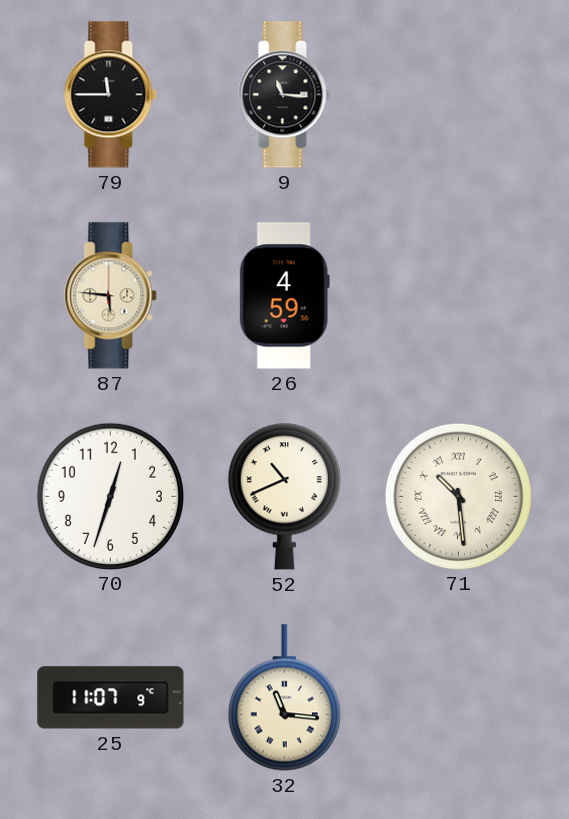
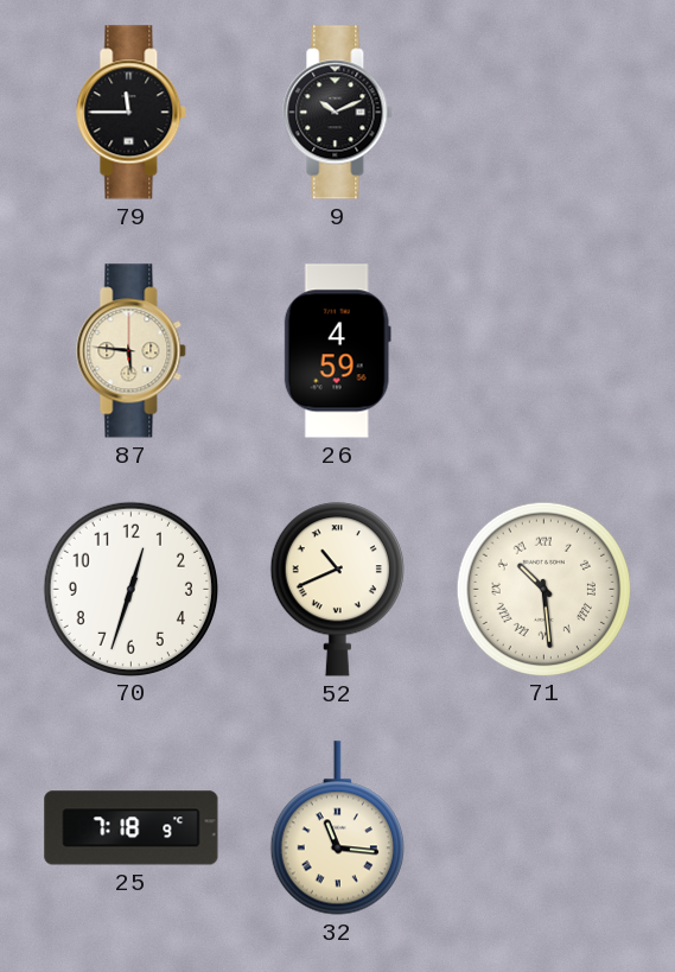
9: 11:16 -> 10:11 (338, 113)
25: 11:07 -> 7:18 (132, 828)
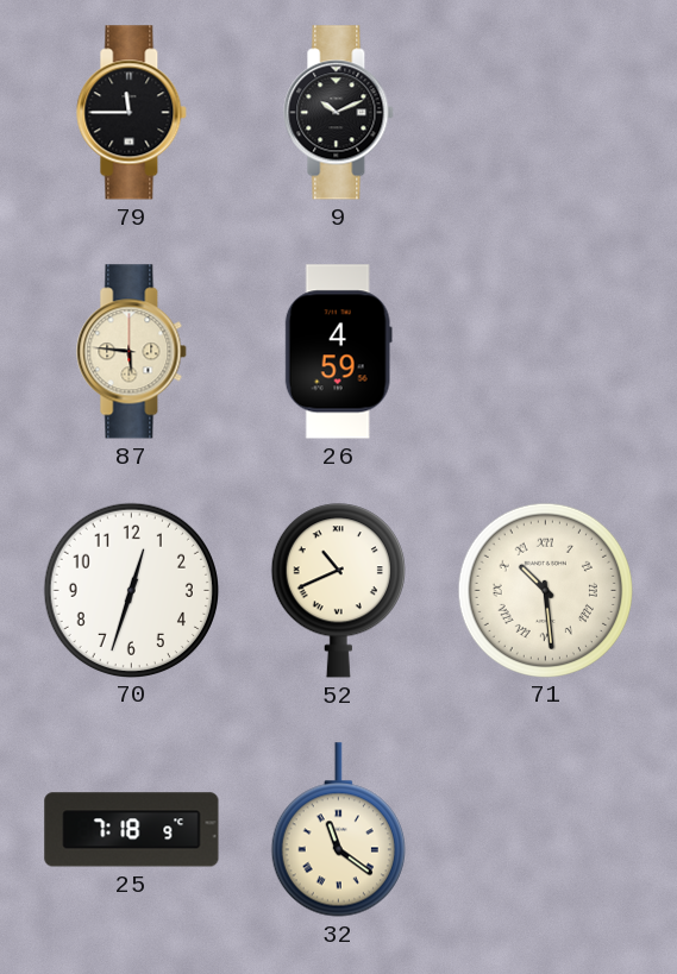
32: 11:16 -> 11:21 (338, 830)
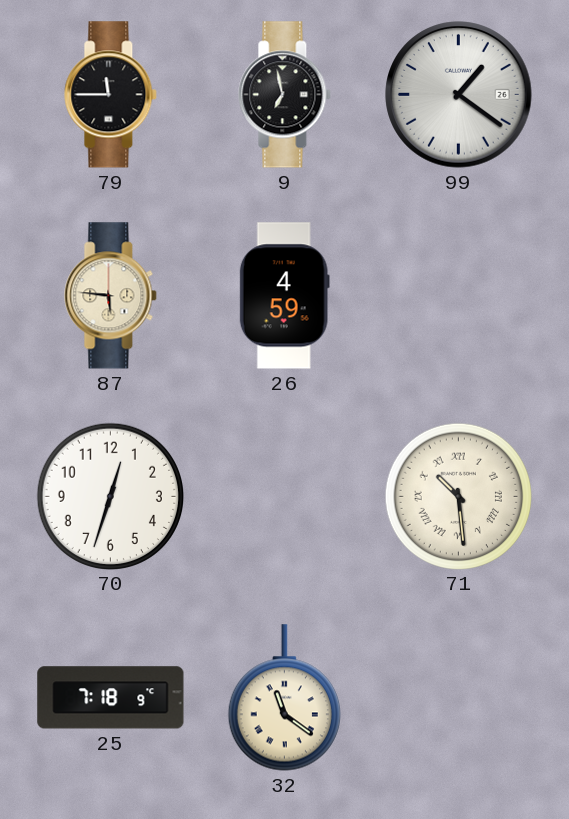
9: 10:11 -> 6:58 (285, 95)
99: none -> 1:21 (459, 95)
52: 10:41 -> none (338, 591)
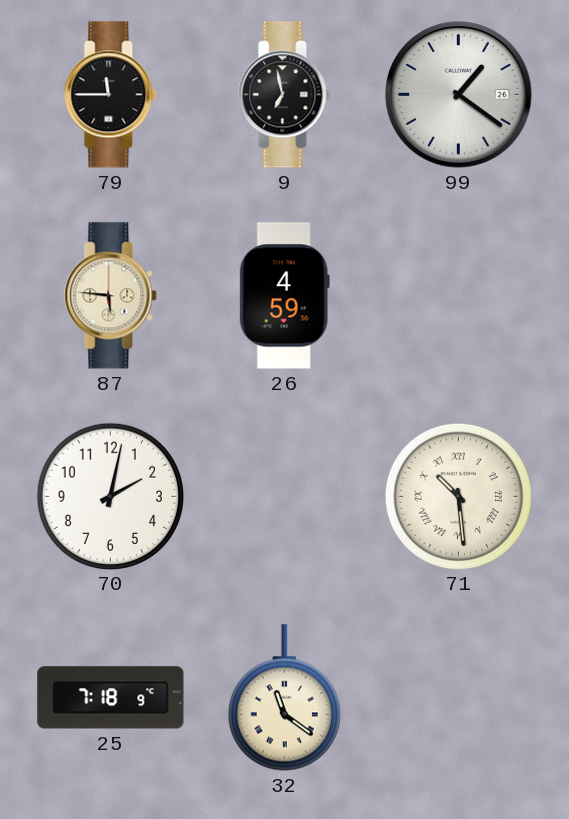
70: 12:33 -> 2:02 (110, 496)
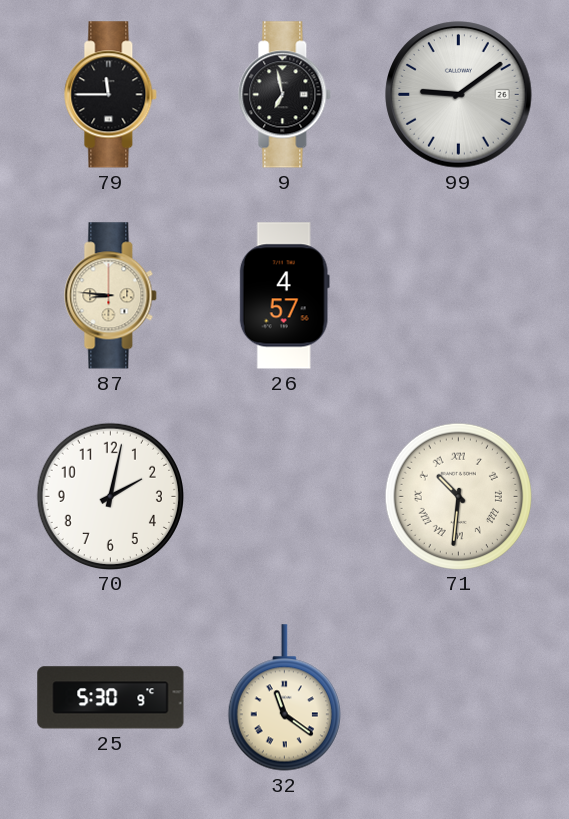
99: 1:21 -> 9:09 (459, 95)
87: 5:46 -> 8:46 (111, 296)
26: 4:59 -> 4:57 (284, 296)
71: 10:29 -> 10:31 (458, 496)
25: 7:18 -> 5:30 (111, 698)
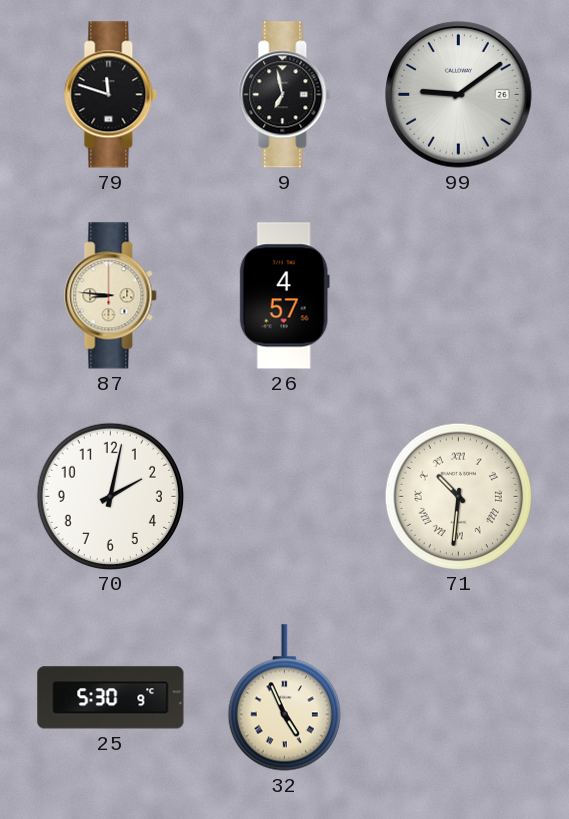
79: 11:45 -> 11:48 (111, 95)
32: 11:21 -> 4:56 (284, 698)
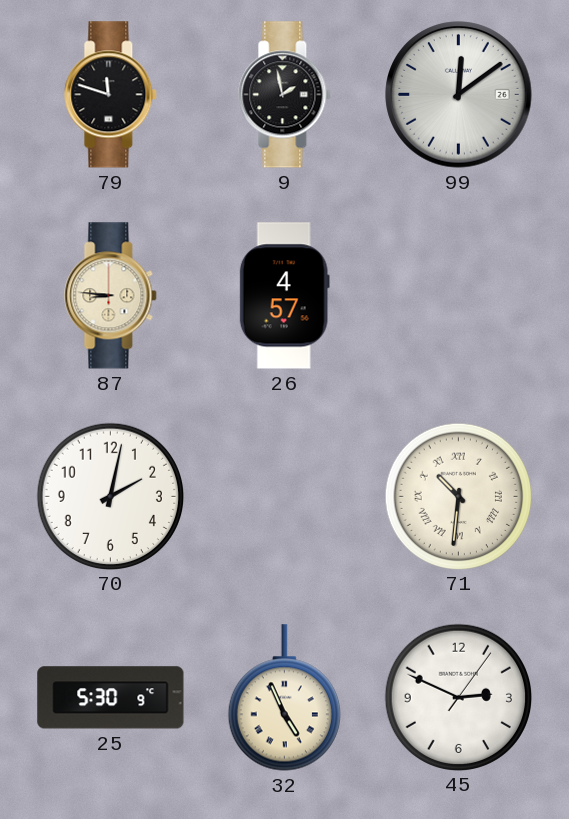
9: 6:58 -> 1:58 (285, 95)
99: 9:09 -> 12:09 (459, 95)
45: none -> 2:49 (458, 697)
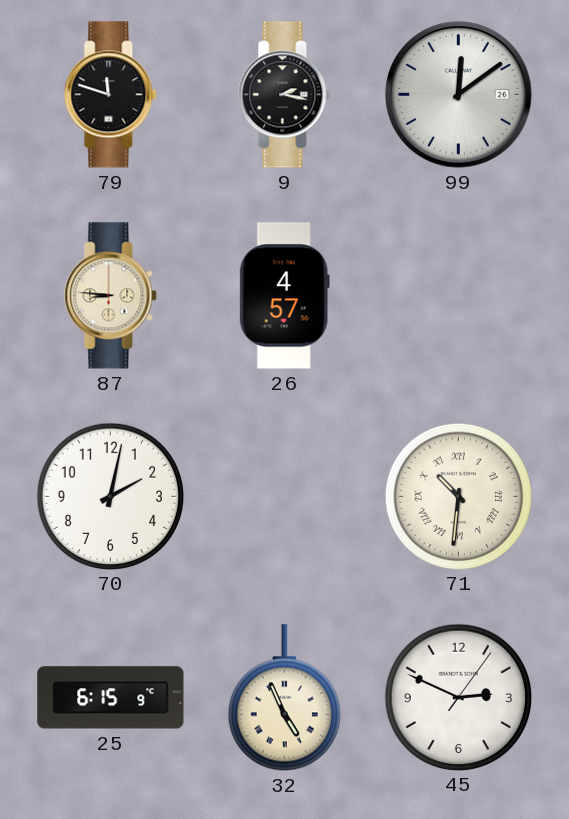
9: 1:58 -> 2:17 (285, 95)
25: 5:30 -> 6:15 (111, 698)
